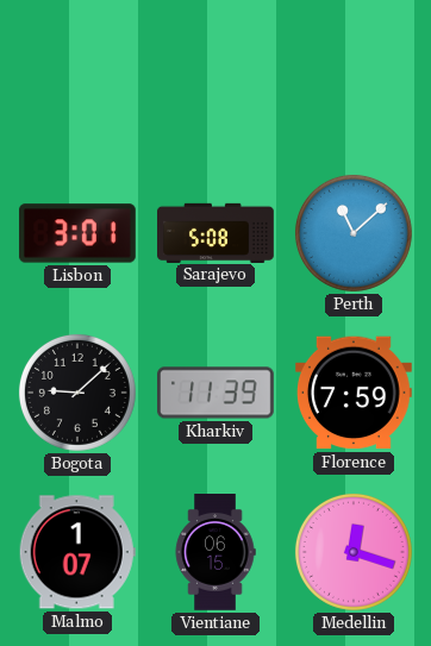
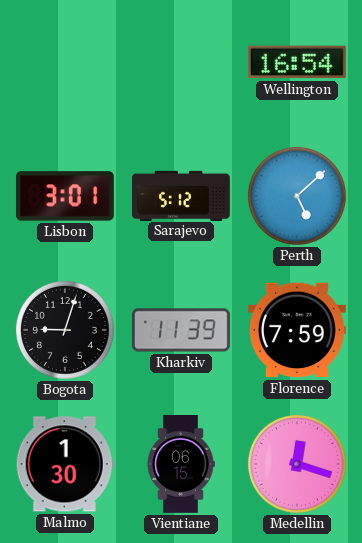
Wellington: none -> 16:54 (297, 62)
Sarajevo: 5:08 -> 5:12 (181, 195)
Perth: 11:08 -> 5:08 (297, 196)
Bogota: 9:08 -> 9:03 (65, 330)
Malmo: 1:07 -> 1:30 (65, 464)
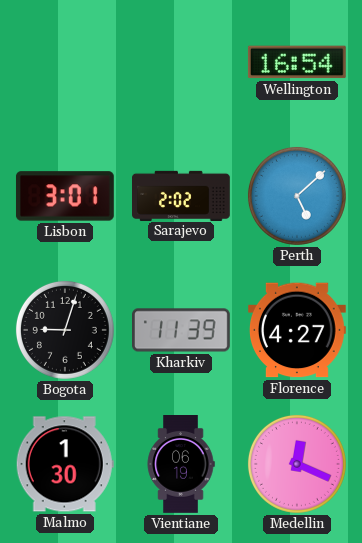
Sarajevo: 5:12 -> 2:02 (181, 195)
Florence: 7:59 -> 4:27 (298, 330)
Vientiane: 06:15 -> 06:19 (181, 465)
Medellin: 12:18 -> 12:19 (297, 464)
